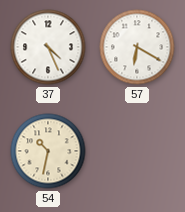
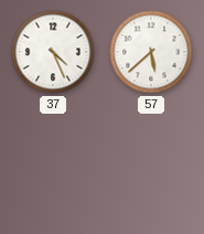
57: 6:20 -> 5:38 (151, 52)
54: 10:32 -> none (48, 151)
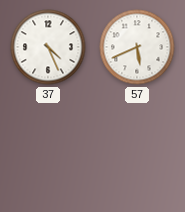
57: 5:38 -> 5:41 (137, 47)
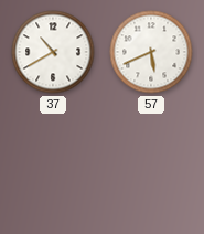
37: 4:26 -> 10:40 (53, 52)
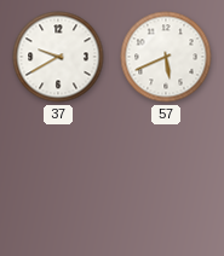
37: 10:40 -> 9:40 (58, 57)
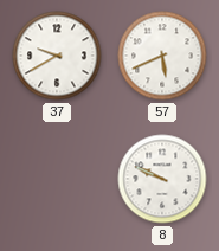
8: none -> 9:49 (162, 179)
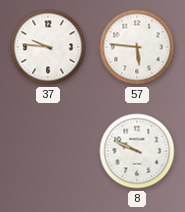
37: 9:40 -> 9:46 (48, 47)
57: 5:41 -> 5:46 (137, 47)
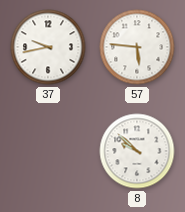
37: 9:46 -> 9:43 (48, 47)
8: 9:49 -> 9:52 (137, 151)
